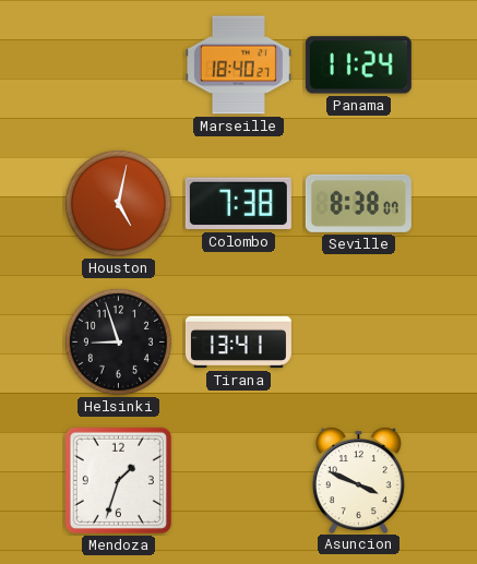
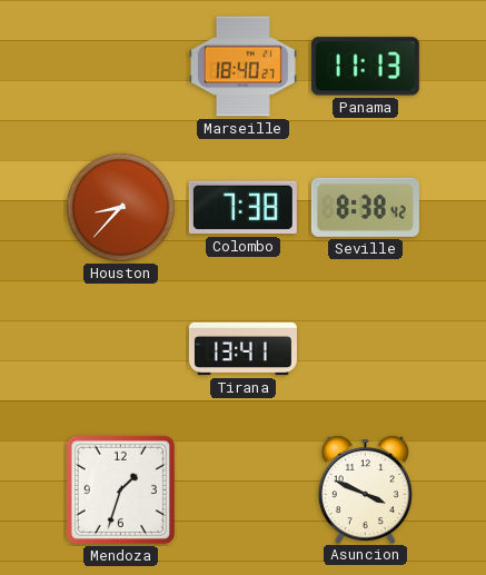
Panama: 11:24 -> 11:13 (365, 67)
Houston: 5:02 -> 8:37 (120, 207)
Seville: 8:38:07 -> 8:38:42 (365, 207)
Helsinki: 8:57 -> none (118, 341)
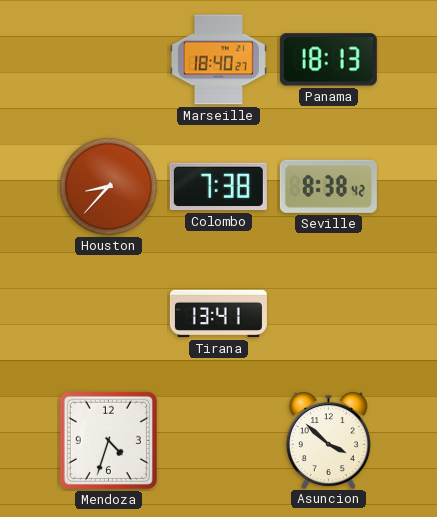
Panama: 11:13 -> 18:13 (328, 60)
Mendoza: 1:33 -> 4:33 (108, 440)
Asuncion: 3:49 -> 3:52 (328, 440)
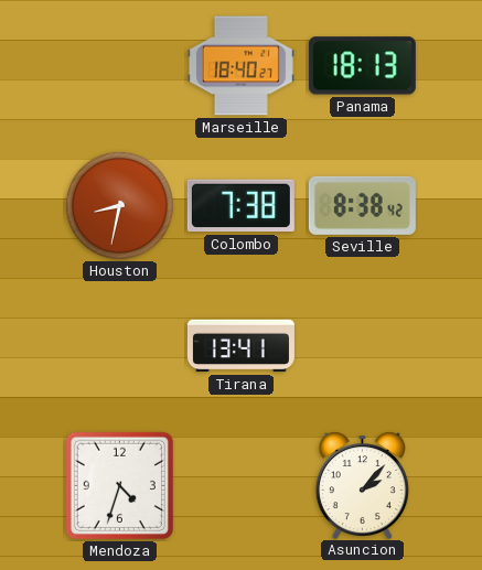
Houston: 8:37 -> 8:32 (119, 205)
Asuncion: 3:52 -> 2:07 (362, 485)
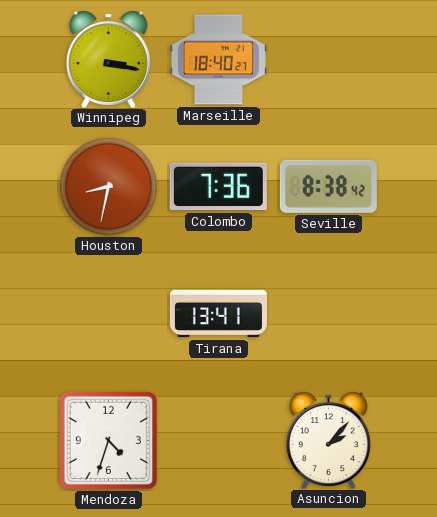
Winnipeg: none -> 3:17 (108, 59)
Panama: 18:13 -> none (362, 66)
Colombo: 7:38 -> 7:36 (218, 187)
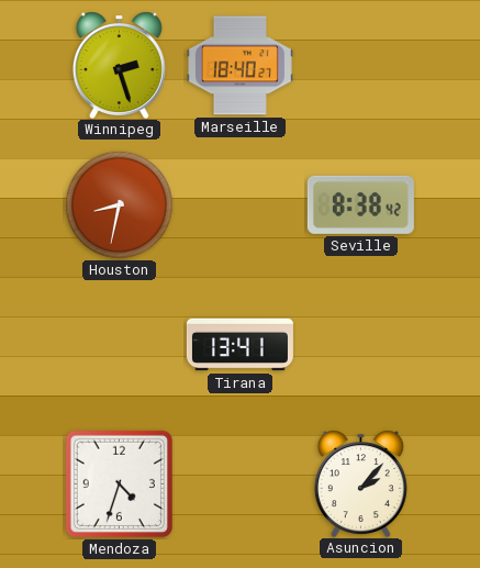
Winnipeg: 3:17 -> 2:27 (119, 65)
Colombo: 7:36 -> none (218, 187)
